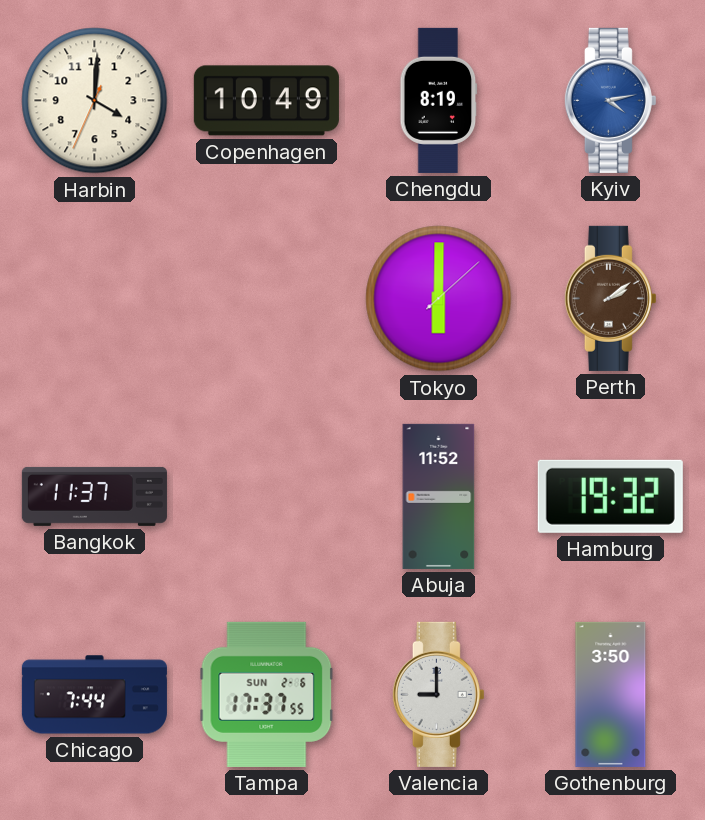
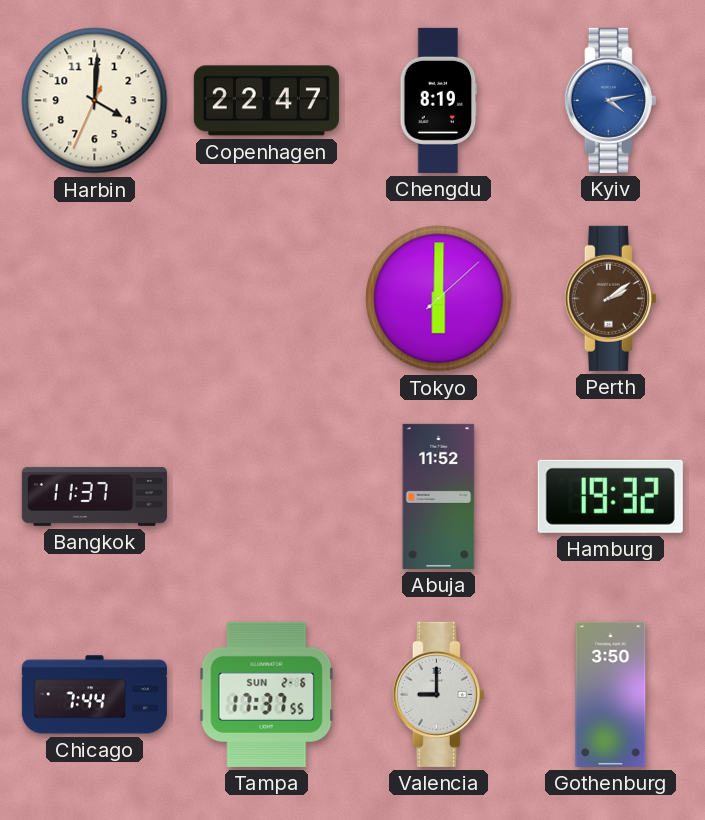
Copenhagen: 10:49 -> 22:47 (266, 101)
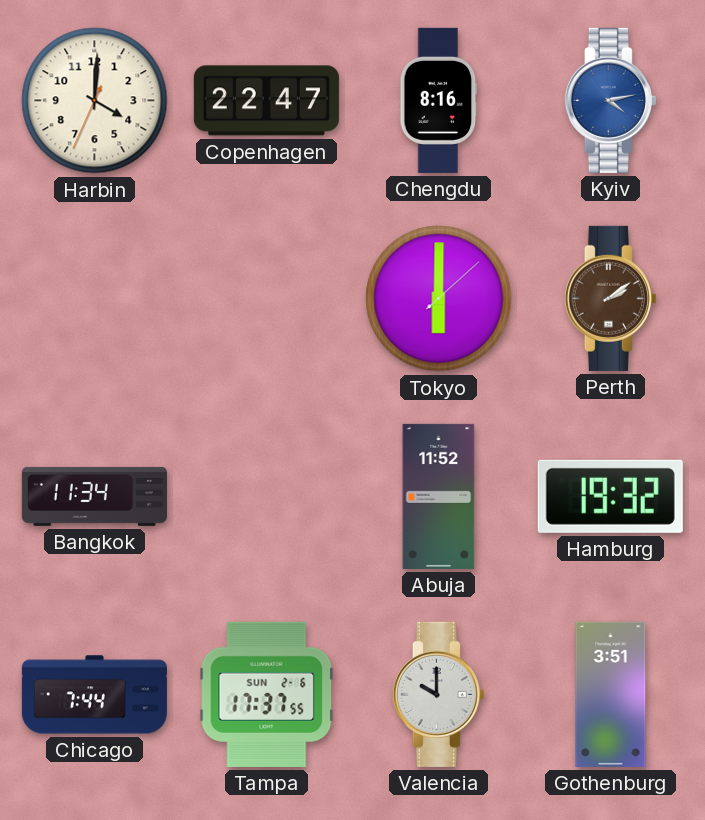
Chengdu: 8:19 -> 8:16 (439, 100)
Bangkok: 11:37 -> 11:34 (94, 496)
Valencia: 9:00 -> 10:00 (438, 694)
Gothenburg: 3:50 -> 3:51 (611, 694)
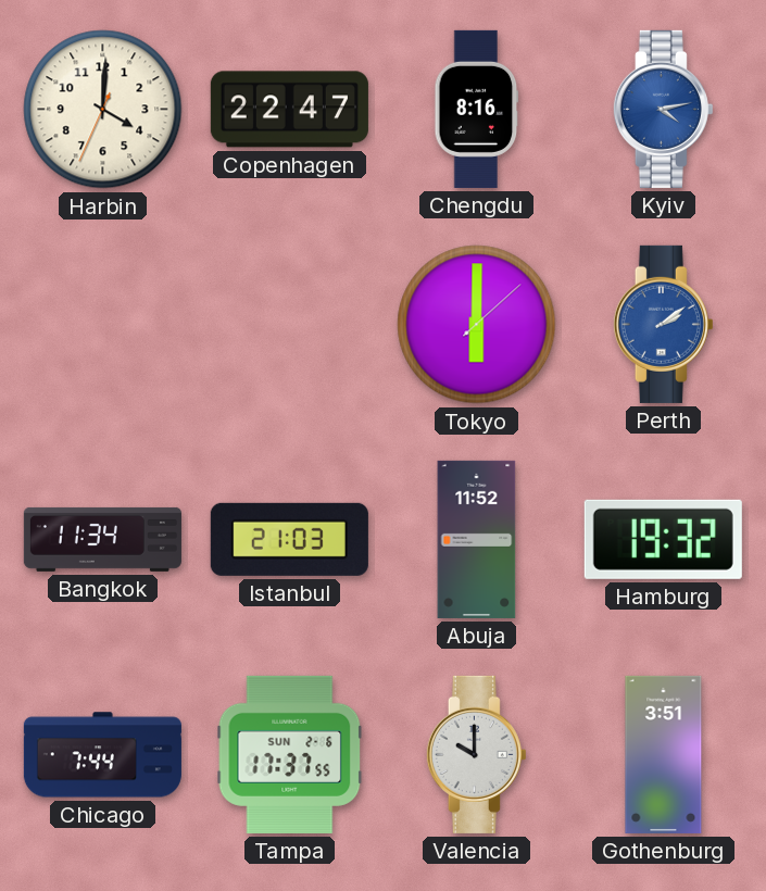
Perth dial: brown -> blue (663, 324)
Istanbul: none -> 21:03 (289, 539)
